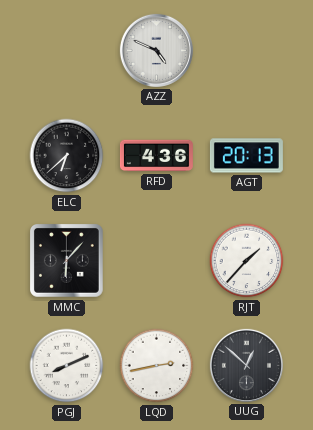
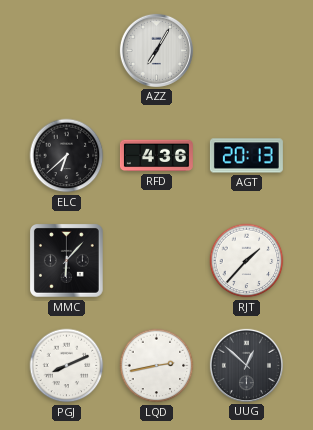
AZZ: 4:49 -> 7:05 (156, 50)
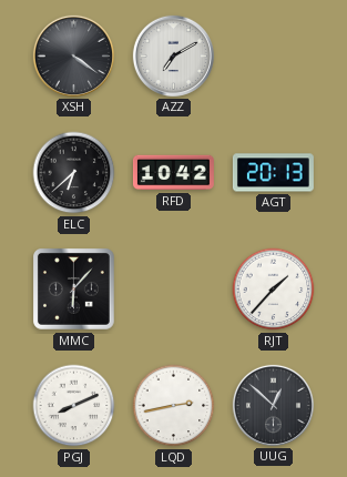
XSH: none -> 4:21 (73, 55)
AZZ: 7:05 -> 7:10 (173, 55)
RFD: 4:36 -> 10:42 (173, 173)
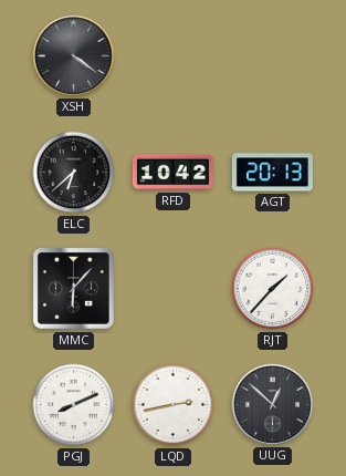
AZZ: 7:10 -> none (173, 55)
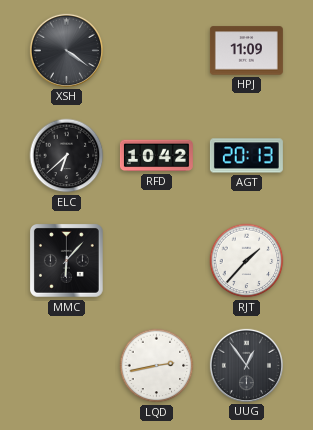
HPJ: none -> 11:09 (246, 51)
PGJ: 8:11 -> none (74, 405)
UUG: 12:52 -> 12:54 (246, 365)
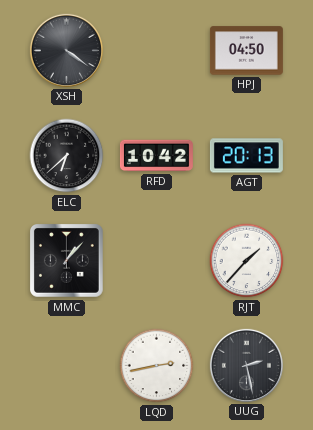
HPJ: 11:09 -> 04:50 (246, 51)
MMC: 6:07 -> 1:07 (67, 261)
UUG: 12:54 -> 2:28 (246, 365)
